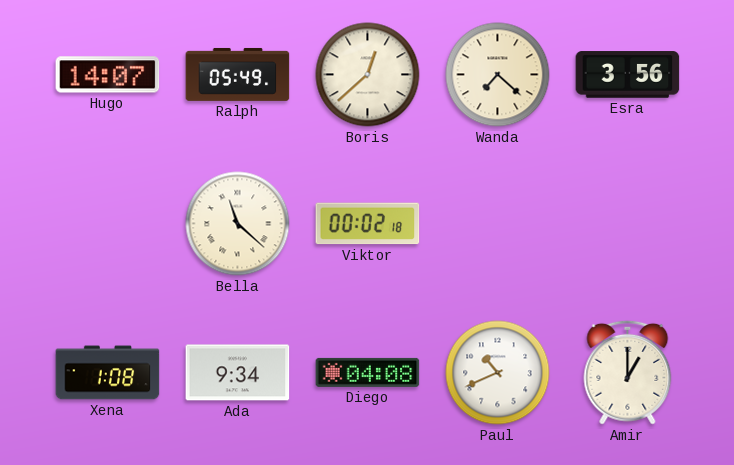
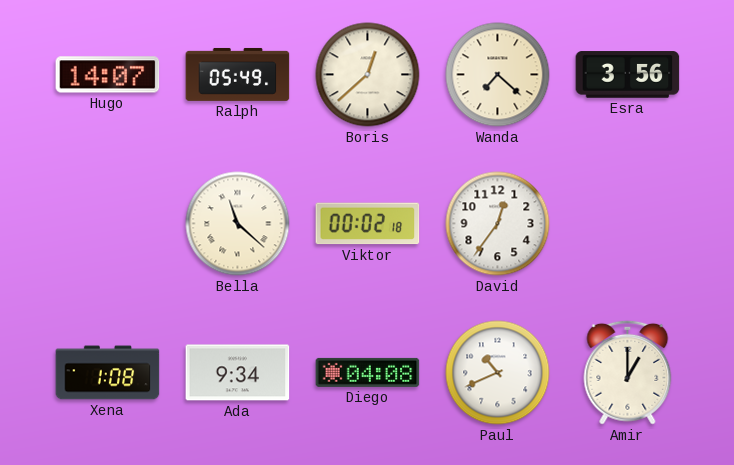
David: none -> 12:36 (498, 224)
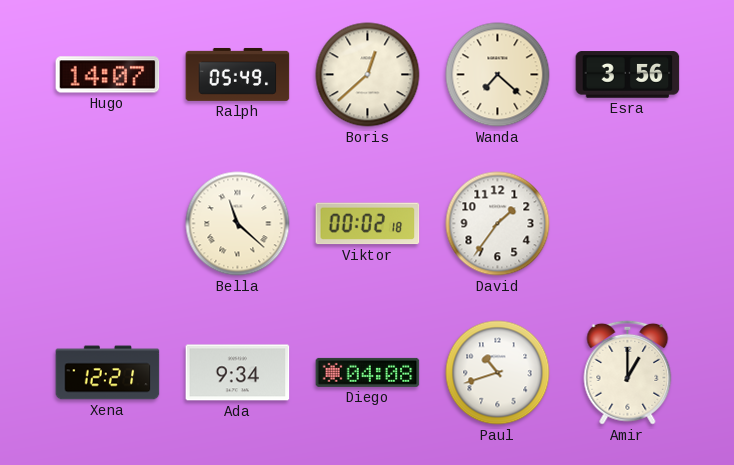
David: 12:36 -> 1:36 (498, 224)
Xena: 1:08 -> 12:21 (108, 373)
Paul: 10:41 -> 10:42 (498, 373)
